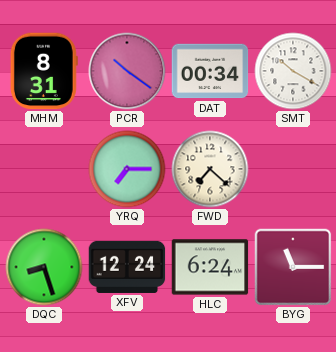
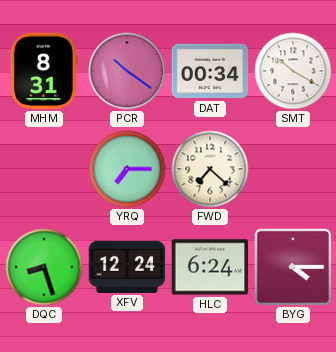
BYG: 11:15 -> 4:15 (293, 267)
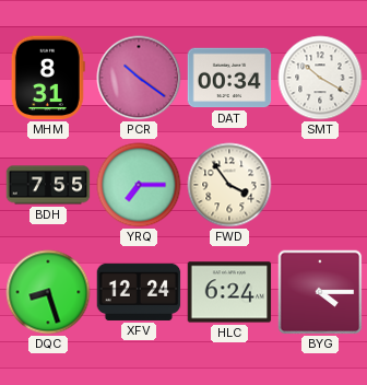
BDH: none -> 7:55 (48, 185)
FWD: 7:22 -> 3:54 (229, 185)
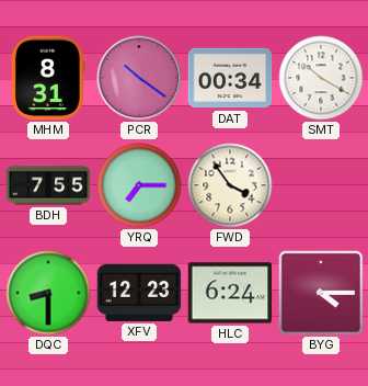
DQC: 8:27 -> 8:30 (48, 293)
XFV: 12:24 -> 12:23 (139, 293)
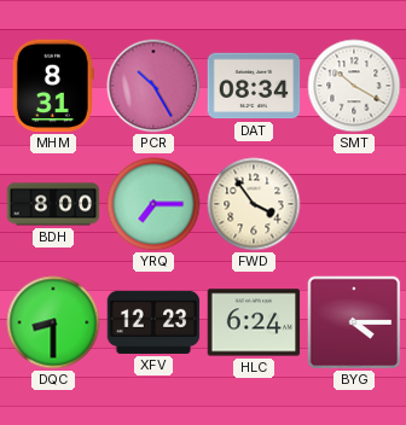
PCR: 10:21 -> 10:25 (153, 86)
DAT: 00:34 -> 08:34 (254, 86)
BDH: 7:55 -> 8:00 (53, 204)
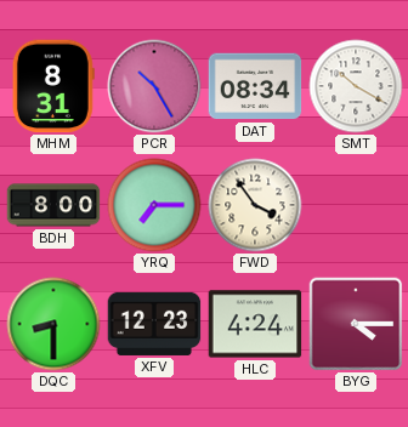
HLC: 6:24 -> 4:24 (255, 324)
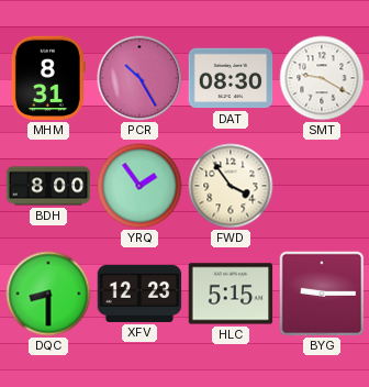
DAT: 08:34 -> 08:30 (231, 78)
SMT: 10:20 -> 9:20 (322, 78)
YRQ: 7:15 -> 1:54 (139, 186)
HLC: 4:24 -> 5:15 (231, 294)
BYG: 4:15 -> 9:15 (322, 294)
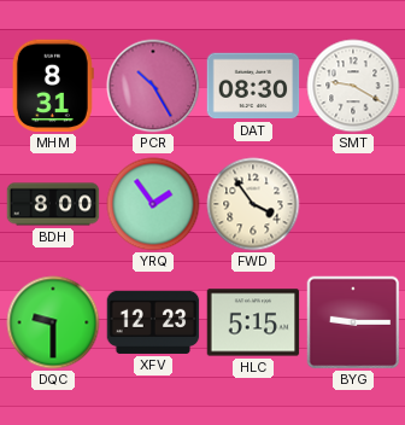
DQC: 8:30 -> 9:30 (53, 322)
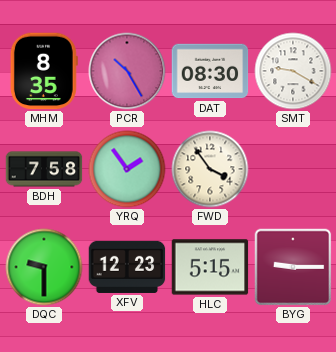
MHM: 8:31 -> 8:35 (44, 71)
BDH: 8:00 -> 7:58 (44, 169)
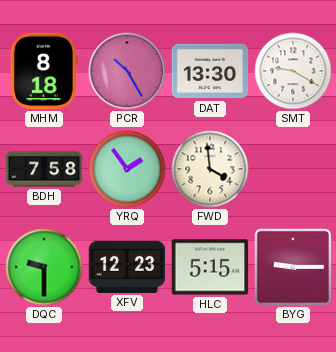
MHM: 8:35 -> 8:18 (44, 71)
DAT: 08:30 -> 13:30 (210, 71)
FWD: 3:54 -> 3:59 (210, 169)
